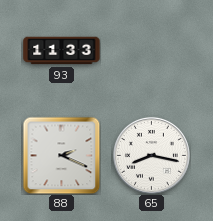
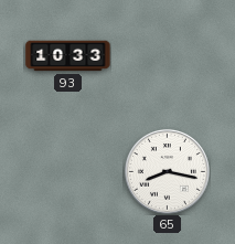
93: 11:33 -> 10:33 (68, 56)
88: 2:19 -> none (61, 155)
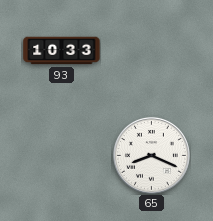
65: 8:17 -> 8:19 (151, 155)
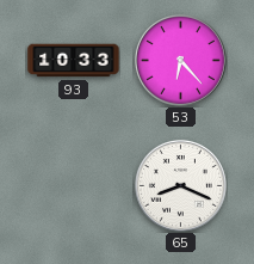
53: none -> 6:23 (180, 60)
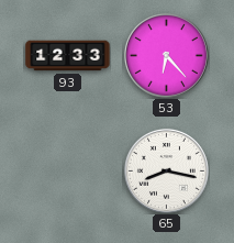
93: 10:33 -> 12:33 (68, 56)
65: 8:19 -> 8:17 (166, 170)
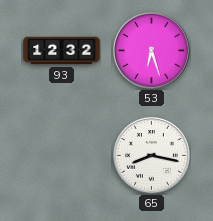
93: 12:33 -> 12:32 (62, 51)
53: 6:23 -> 6:27 (151, 50)
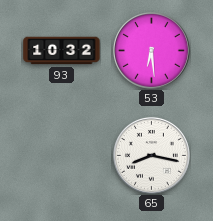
93: 12:32 -> 10:32 (62, 51)
53: 6:27 -> 6:29 (151, 50)
